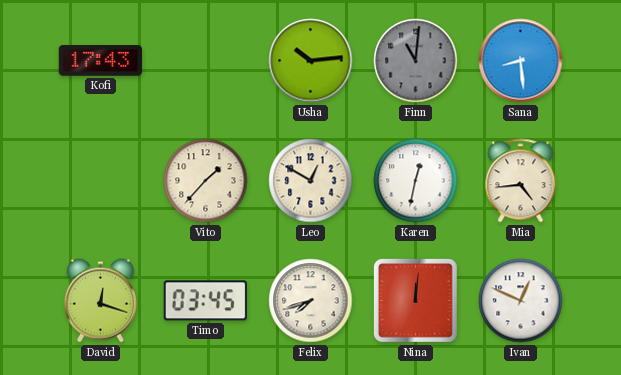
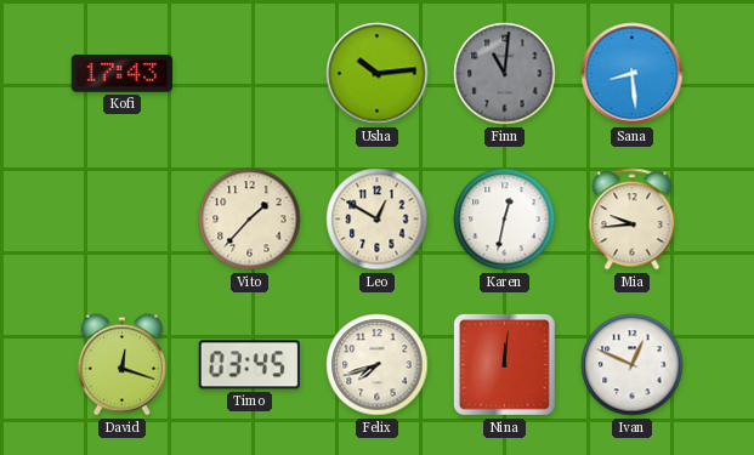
Mia: 4:44 -> 9:44 (633, 220)
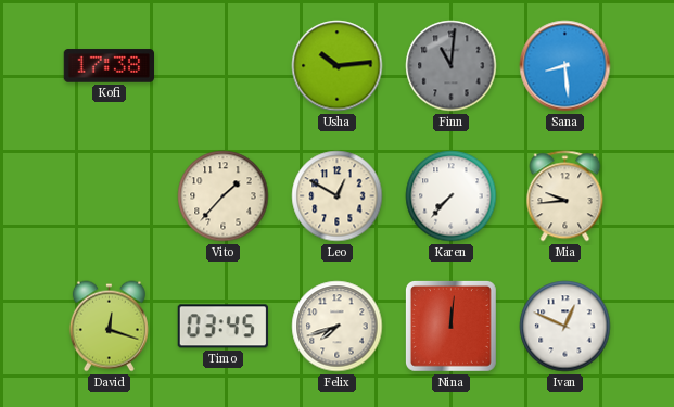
Kofi: 17:43 -> 17:38 (109, 66)
Karen: 12:32 -> 7:37 (452, 196)
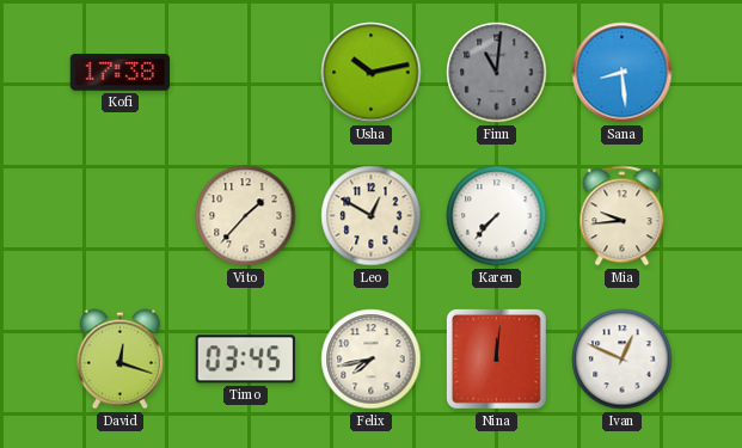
Usha: 10:14 -> 10:13 (372, 73)
Felix: 7:42 -> 7:43 (372, 360)
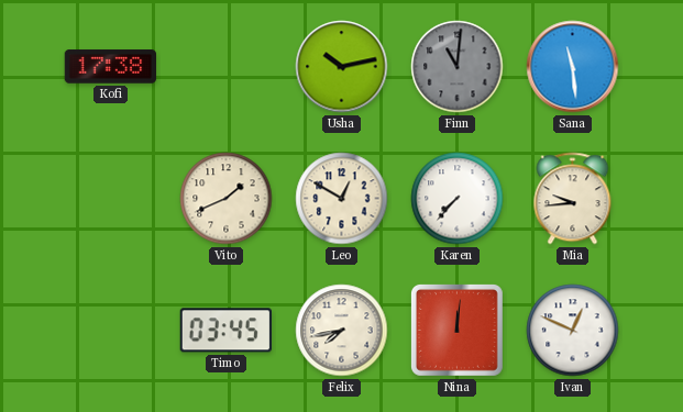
Sana: 8:29 -> 11:29 (573, 67)
Vito: 1:37 -> 1:41 (227, 199)
David: 12:18 -> none (119, 360)
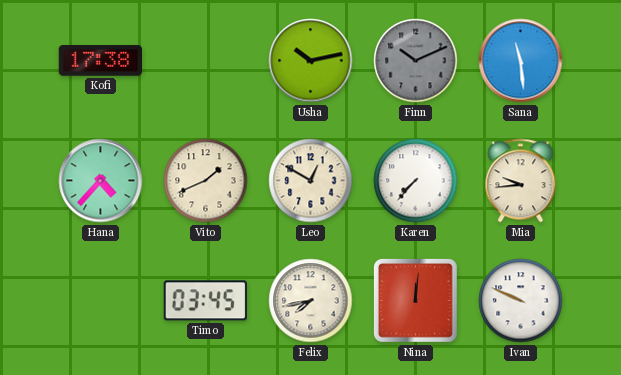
Finn: 11:01 -> 10:11 (416, 61)
Hana: none -> 4:37 (101, 181)
Ivan: 12:49 -> 9:49 (521, 301)
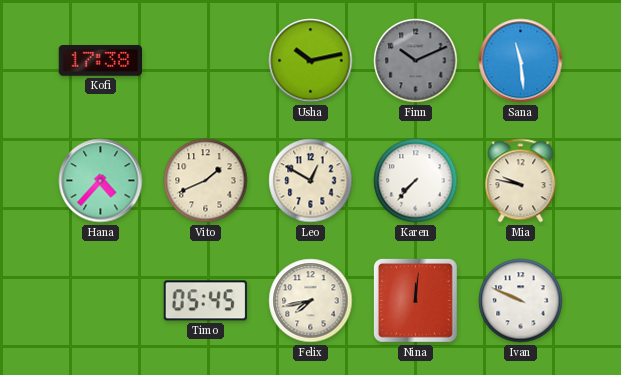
Mia: 9:44 -> 9:47 (521, 181)
Timo: 03:45 -> 05:45 (205, 301)
